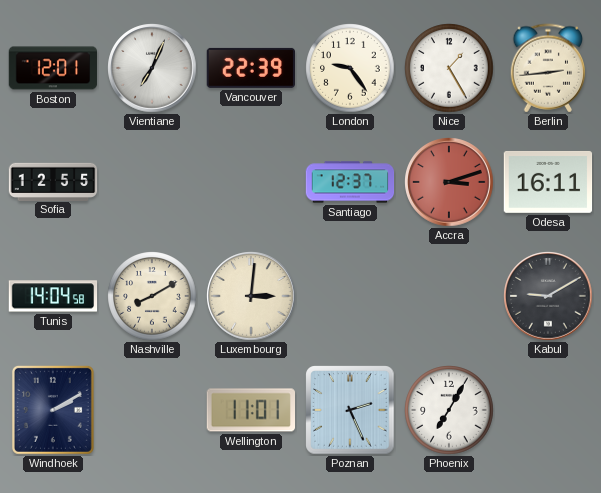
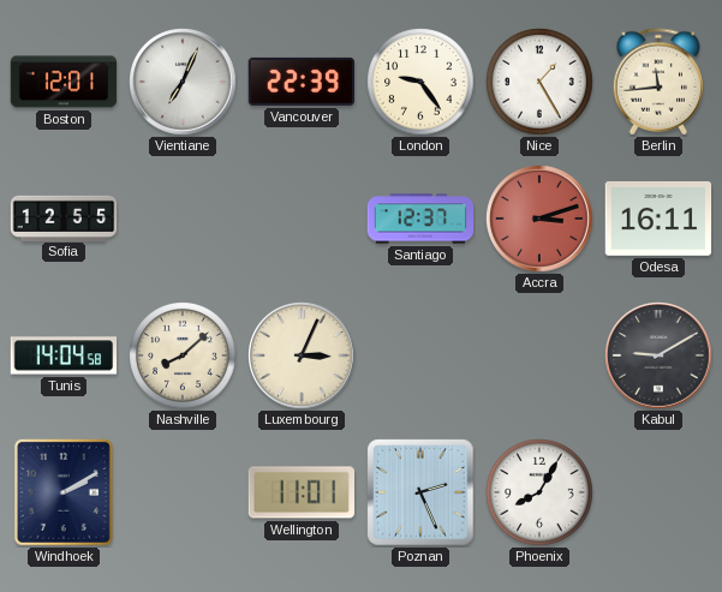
Berlin: 2:44 -> 11:44 (658, 82)
Nashville: 8:10 -> 8:08 (183, 355)
Luxembourg: 3:01 -> 3:04 (302, 355)
Phoenix: 7:05 -> 8:05 (539, 492)
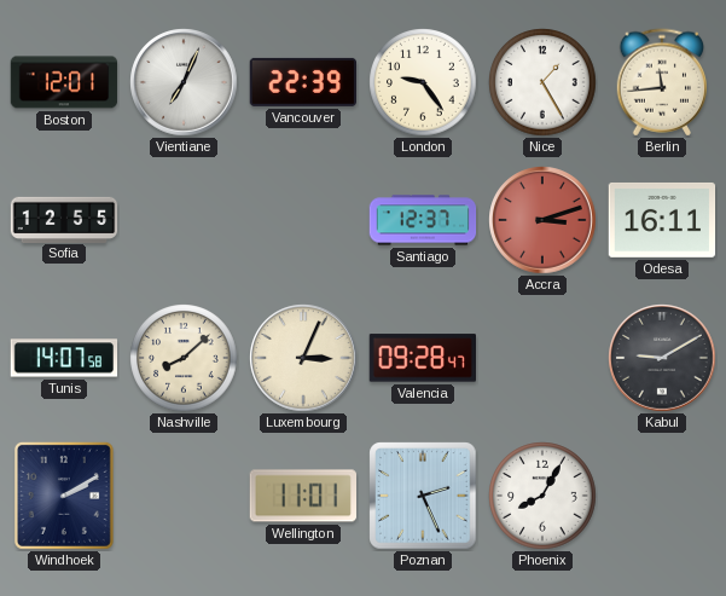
Tunis: 14:04 -> 14:07 (64, 358)
Valencia: none -> 09:28 (422, 358)
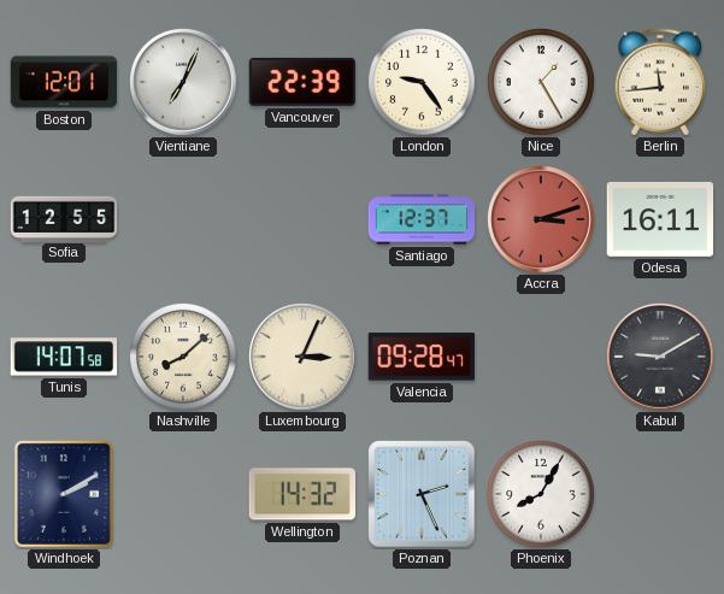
Wellington: 11:01 -> 14:32 (301, 494)
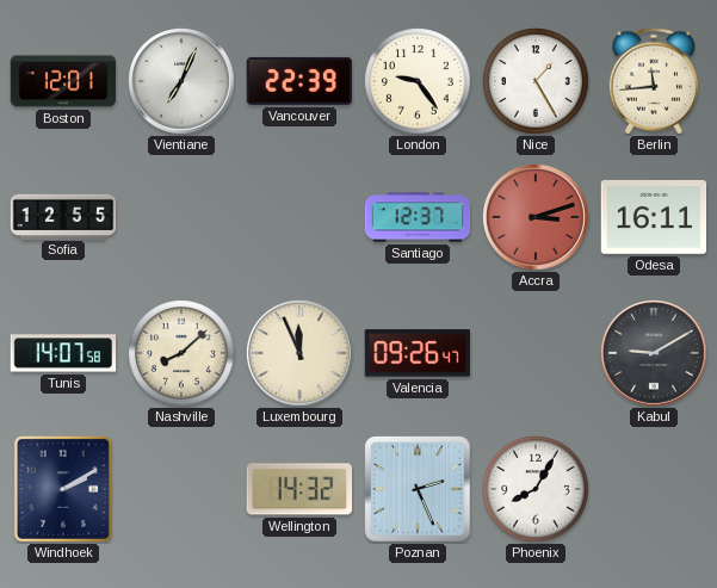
Luxembourg: 3:04 -> 11:56 (299, 353)
Valencia: 09:28 -> 09:26 (416, 353)
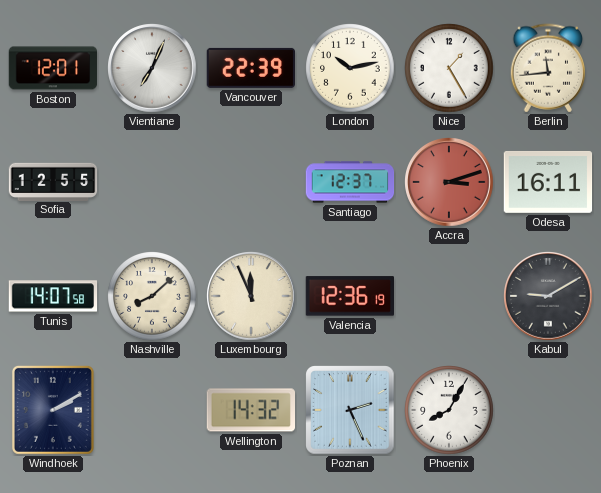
London: 9:24 -> 10:13 (350, 68)
Valencia: 09:26 -> 12:36 (349, 296)
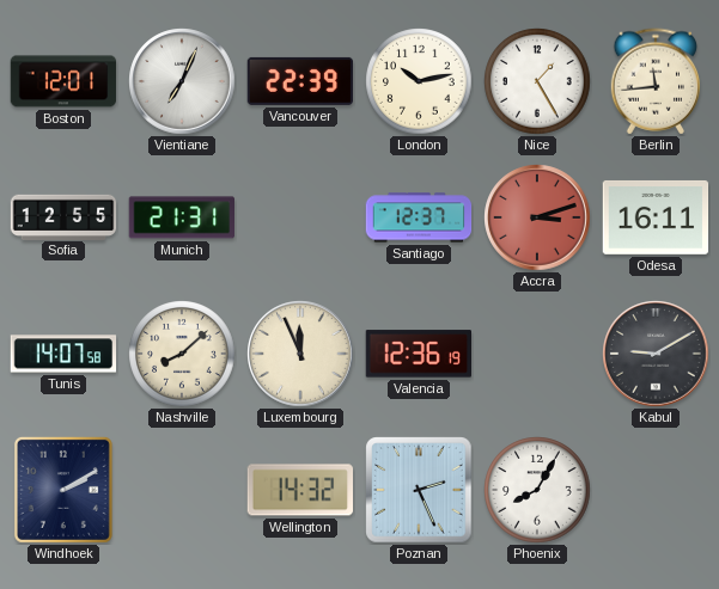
Munich: none -> 21:31 (182, 217)
